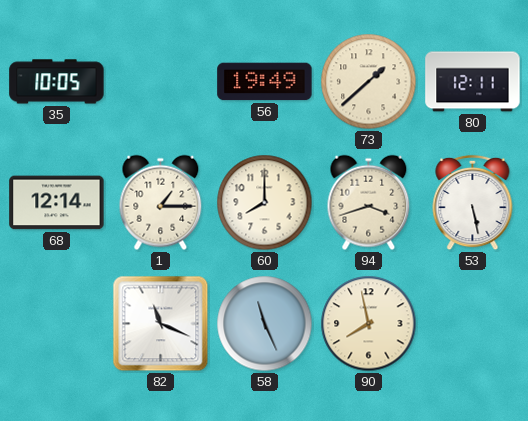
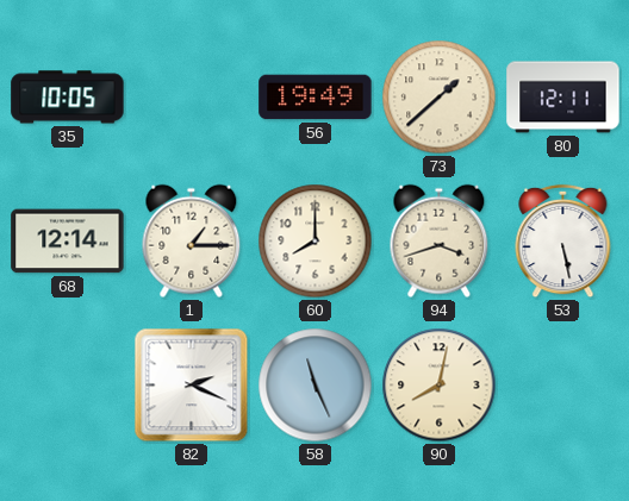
82: 11:19 -> 2:19 (192, 386)
90: 7:58 -> 8:02 (440, 386)
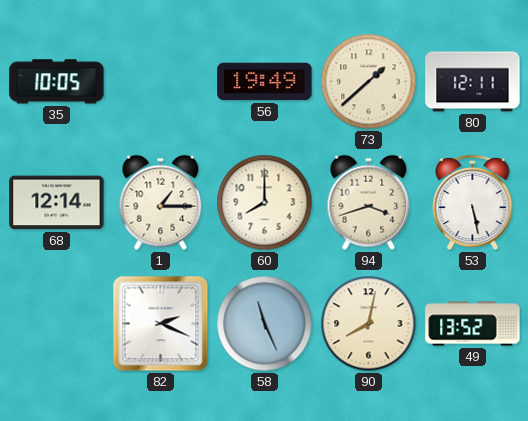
49: none -> 13:52 (473, 324)
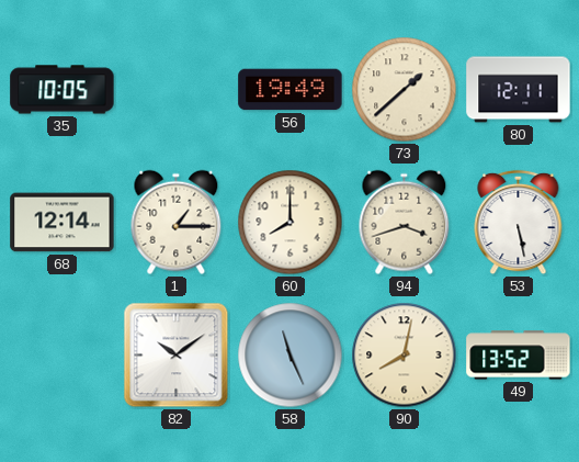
82: 2:19 -> 10:09 (177, 356)
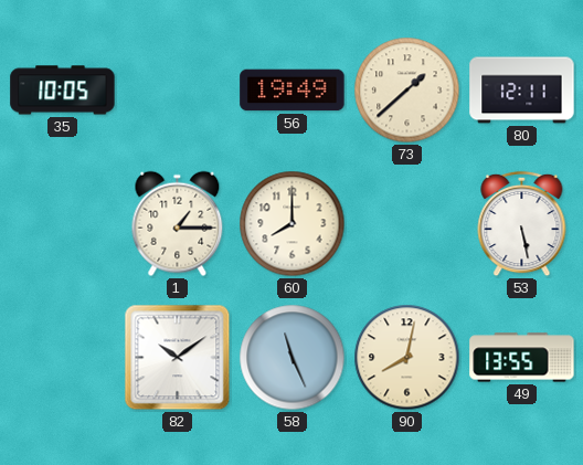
68: 12:14 -> none (63, 223)
94: 3:42 -> none (405, 223)
49: 13:52 -> 13:55 (522, 358)
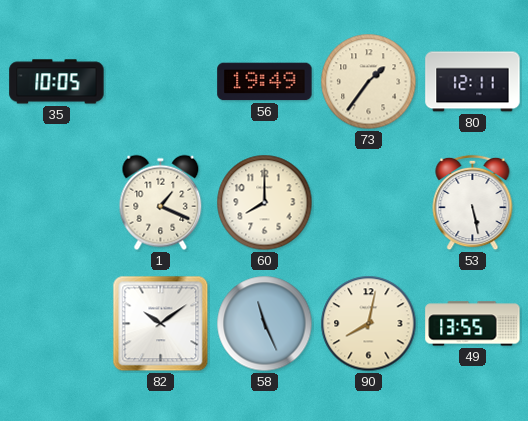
73: 1:38 -> 1:36 (369, 82)
1: 1:15 -> 1:19 (161, 203)
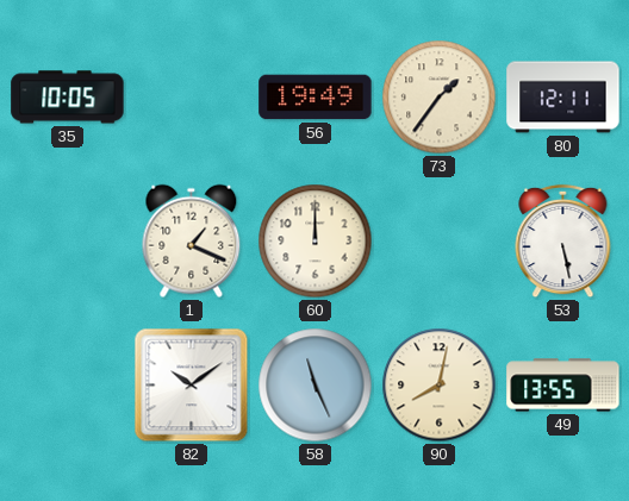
60: 8:00 -> 12:00 (316, 242)
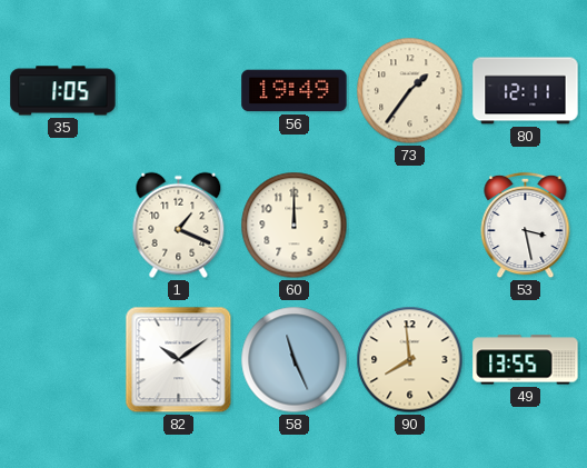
35: 10:05 -> 1:05 (63, 91)
53: 5:28 -> 3:28 (526, 226)
90: 8:02 -> 7:59 (410, 360)
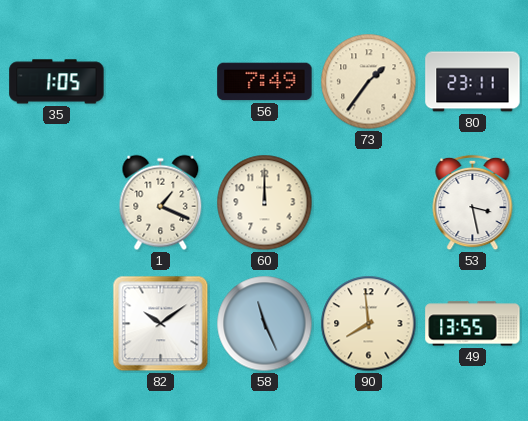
56: 19:49 -> 7:49 (265, 82)
80: 12:11 -> 23:11 (473, 82)
